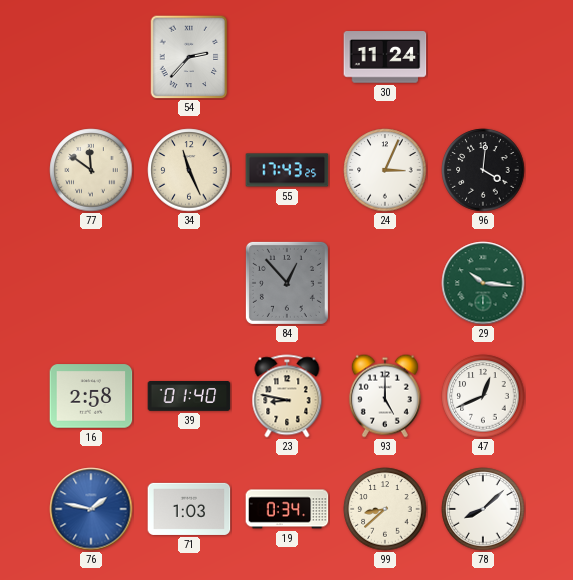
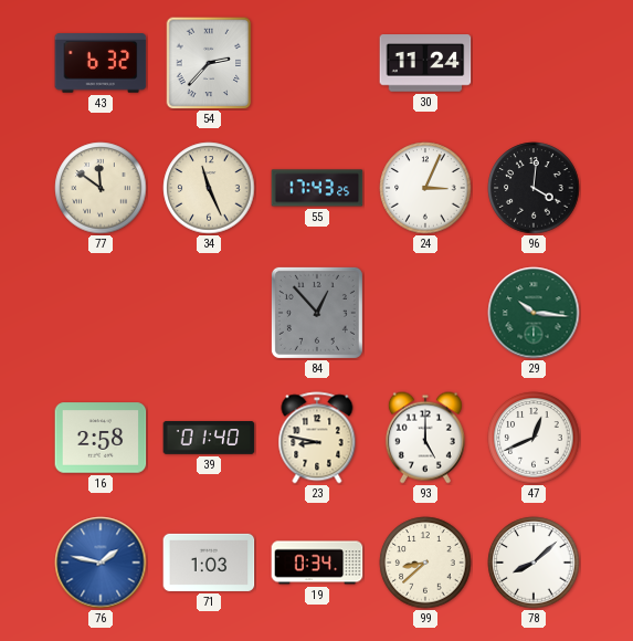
43: none -> 6:32 (101, 63)
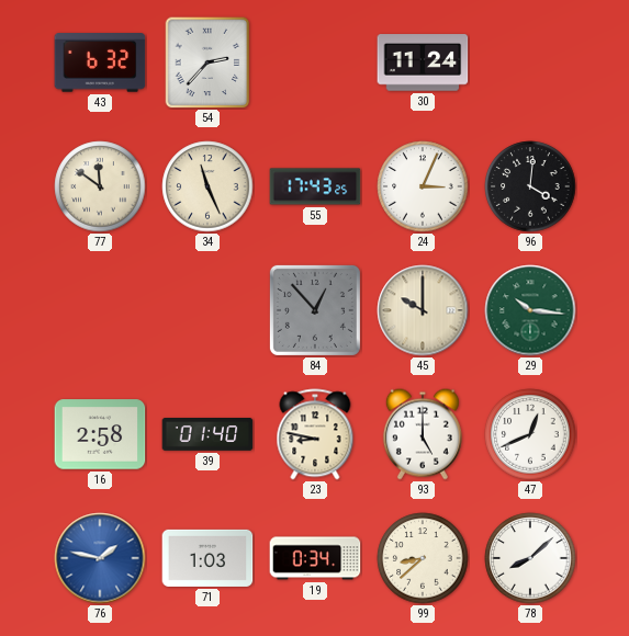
45: none -> 10:00 (423, 310)
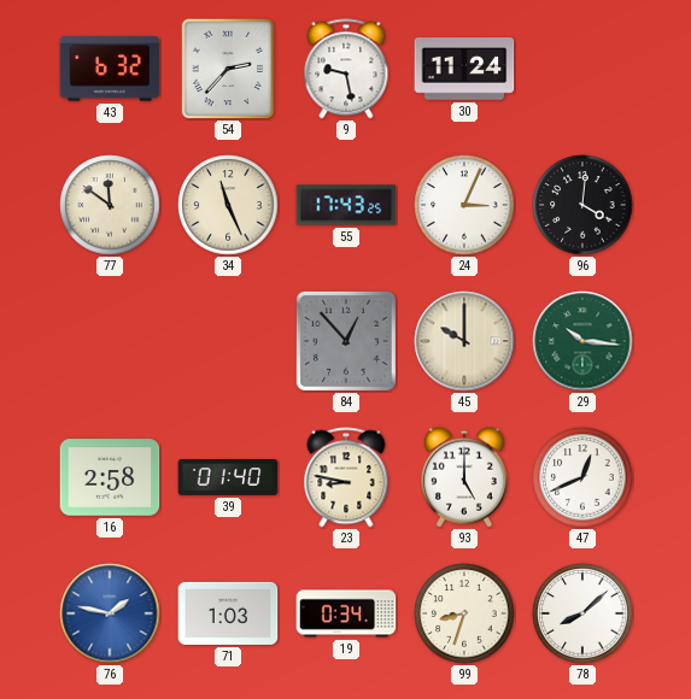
9: none -> 9:28 (346, 69)
99: 8:38 -> 8:33 (464, 613)
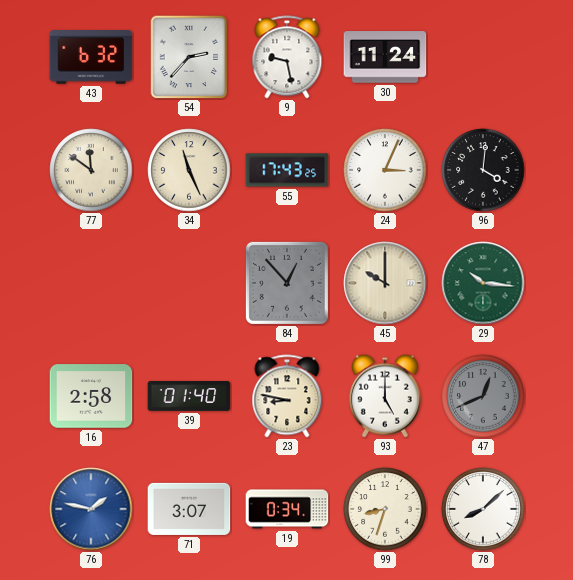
47 dial: white -> grey (483, 396)
71: 1:03 -> 3:07 (189, 509)
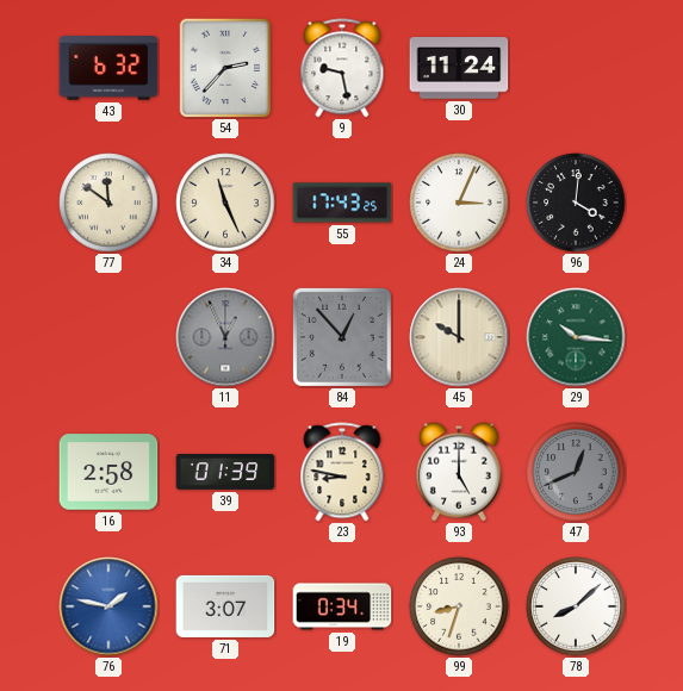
11: none -> 12:56 (225, 337)
39: 01:40 -> 01:39 (225, 473)
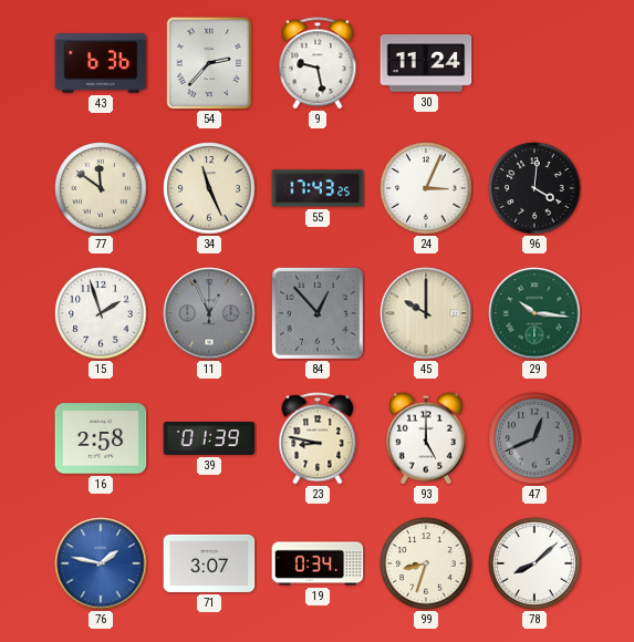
43: 6:32 -> 6:36 (101, 63)
15: none -> 1:57 (101, 313)
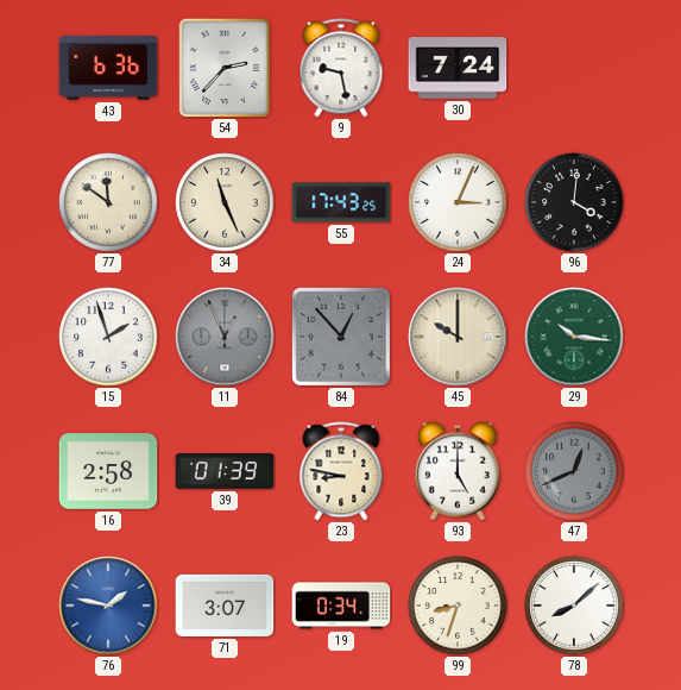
30: 11:24 -> 7:24 (458, 68)
